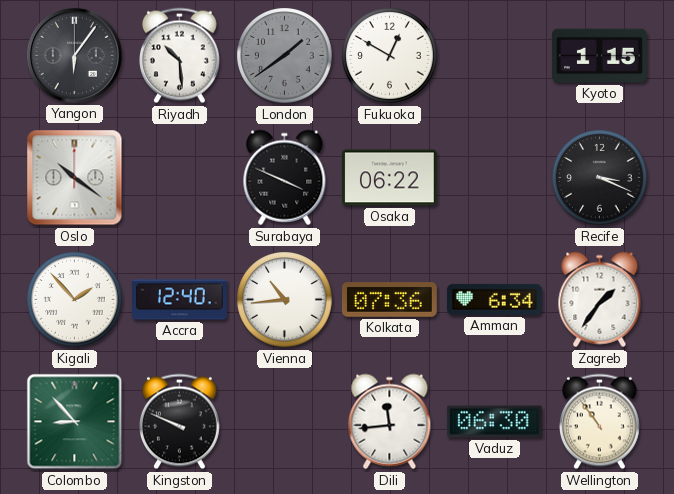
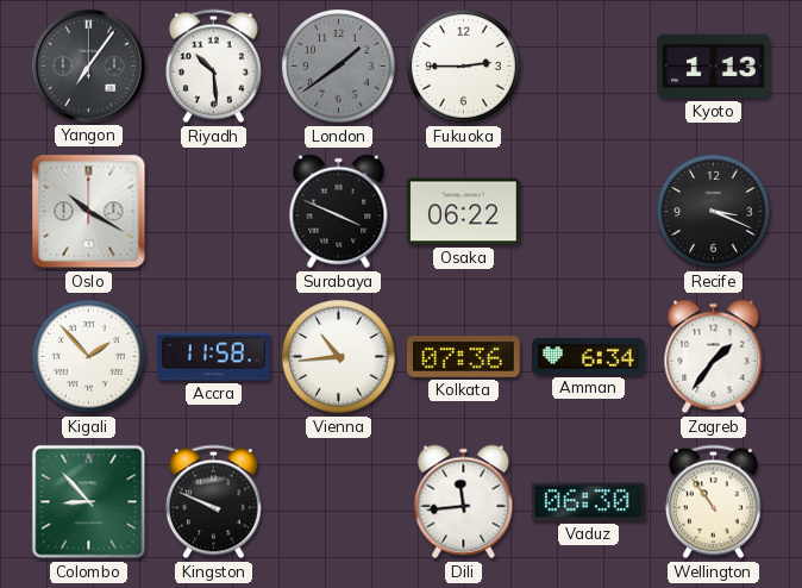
Yangon: 6:06 -> 7:06 (88, 65)
Fukuoka: 12:50 -> 2:45 (464, 67)
Kyoto: 1:15 -> 1:13 (714, 67)
Oslo: 10:21 -> 10:20 (89, 212)
Accra: 12:40 -> 11:58 (214, 357)
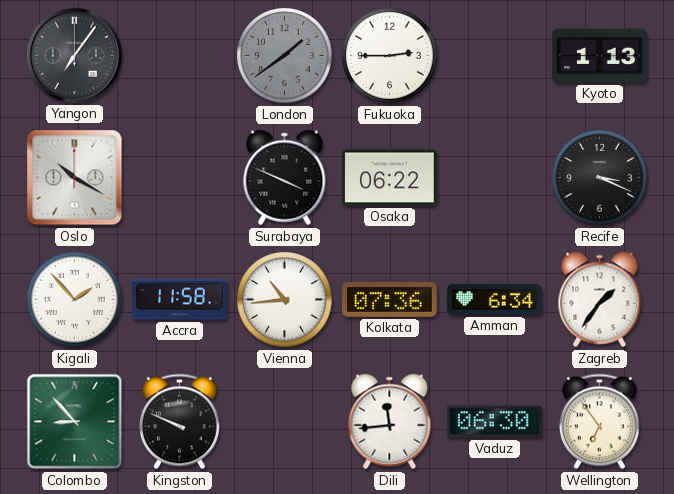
Riyadh: 10:29 -> none (213, 67)
Wellington: 10:54 -> 6:54 (599, 422)
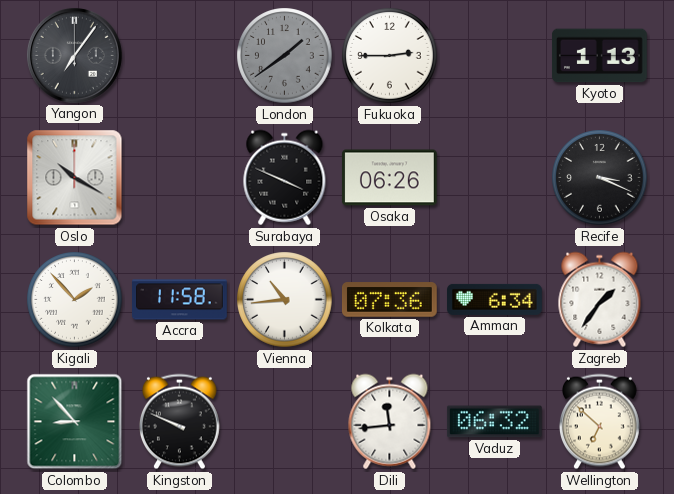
Osaka: 06:22 -> 06:26 (389, 178)
Vaduz: 06:30 -> 06:32 (494, 422)
Wellington: 6:54 -> 6:52 (599, 422)
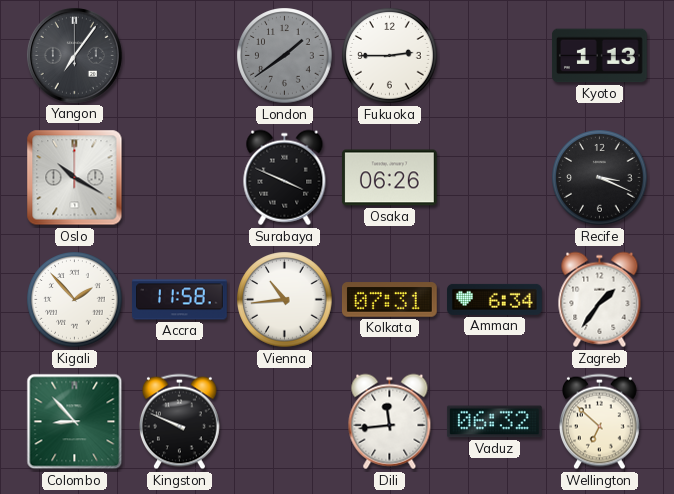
Kolkata: 07:36 -> 07:31 (390, 300)
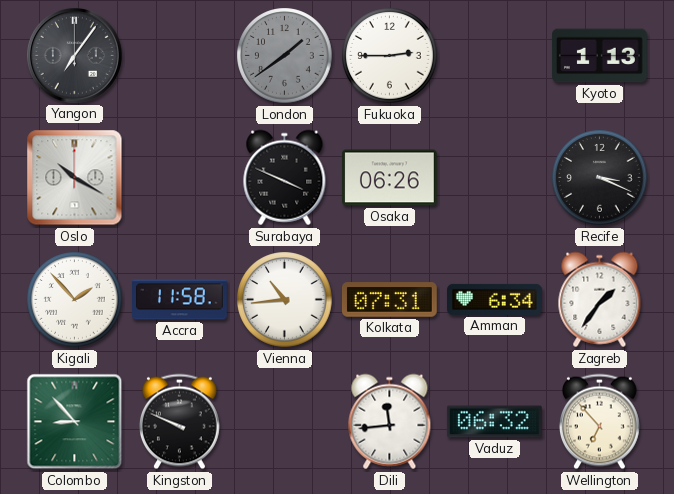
Wellington: 6:52 -> 6:53 (599, 422)
